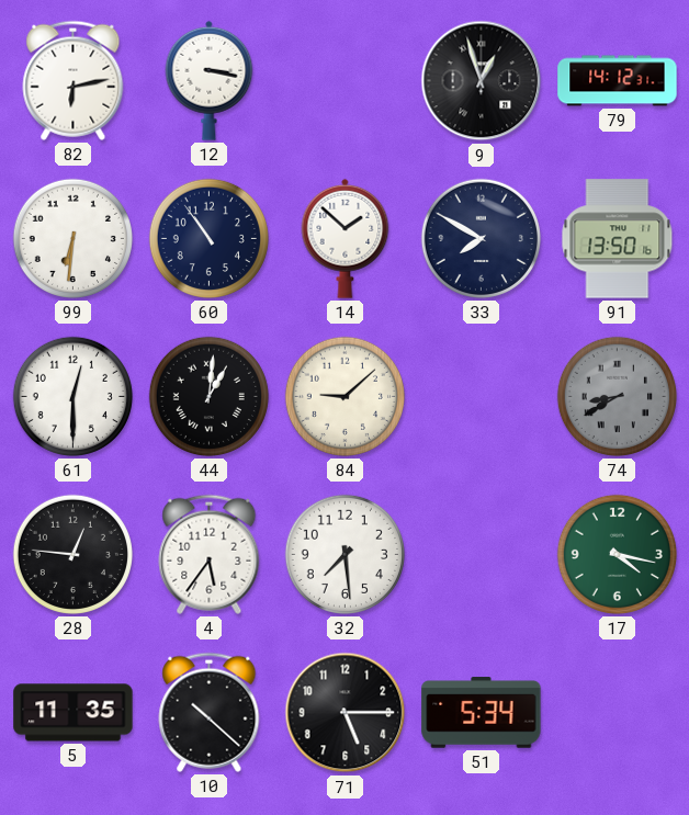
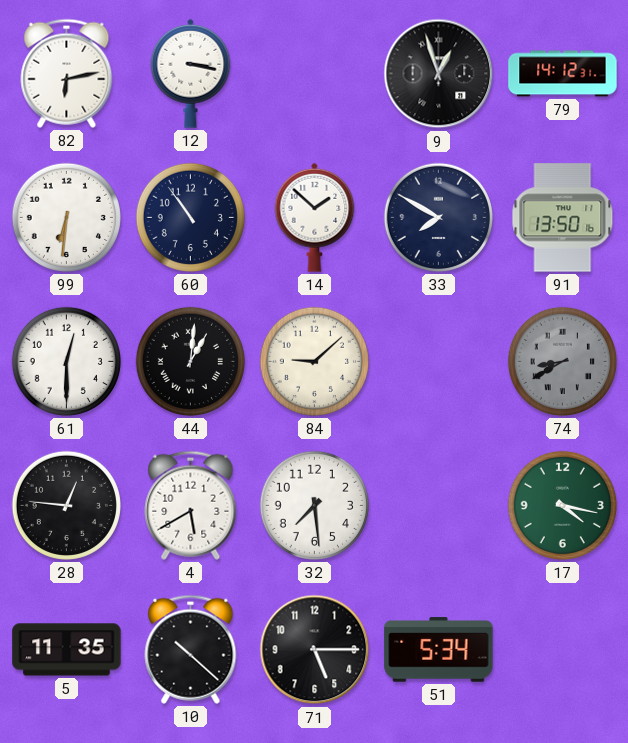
4: 5:36 -> 5:40 (191, 505)
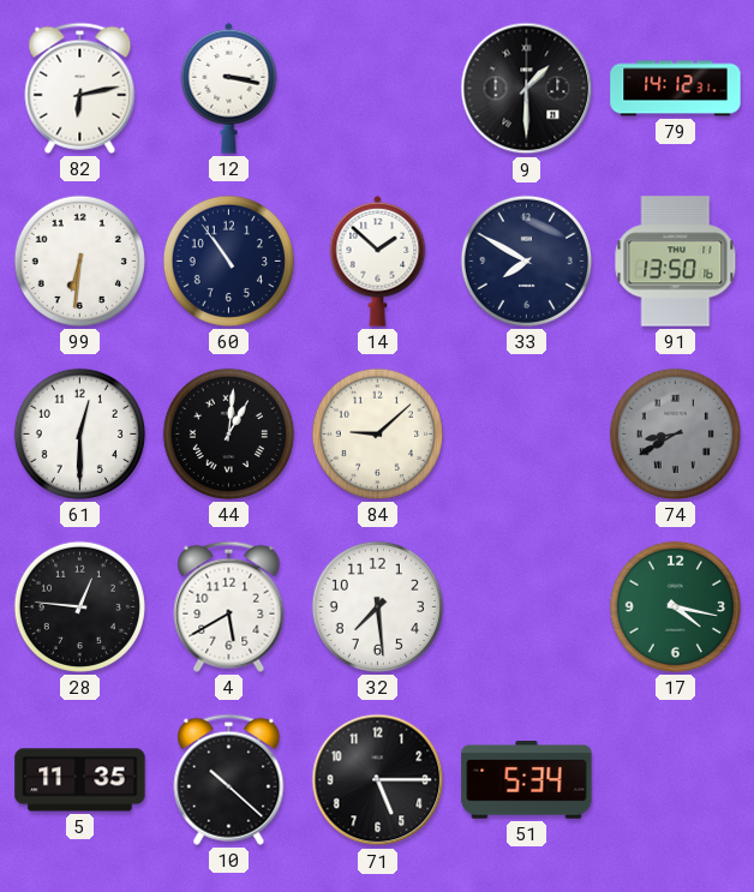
9: 12:57 -> 1:30 (527, 89)
